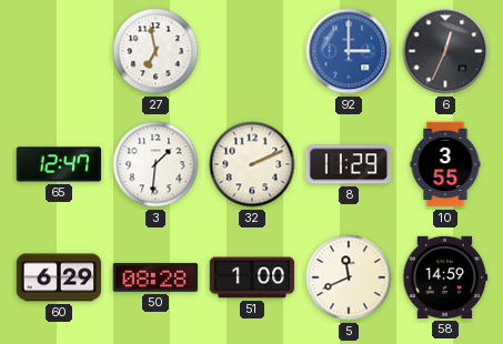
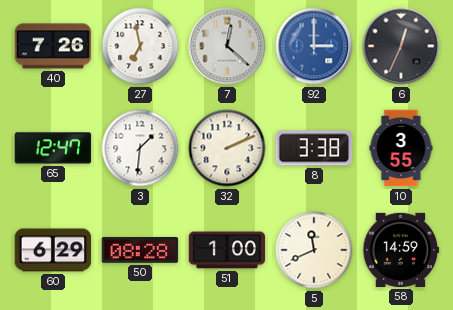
40: none -> 7:26 (53, 46)
7: none -> 12:22 (227, 46)
8: 11:29 -> 3:38 (314, 148)
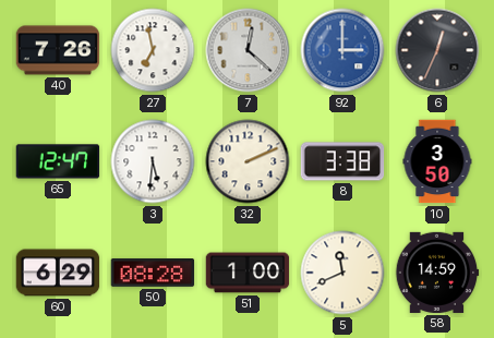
3: 1:31 -> 5:31 (153, 161)
10: 3:55 -> 3:50 (437, 161)
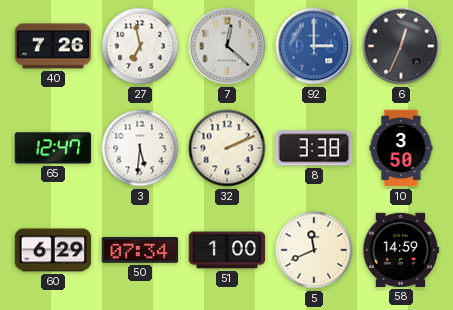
50: 08:28 -> 07:34 (140, 251)
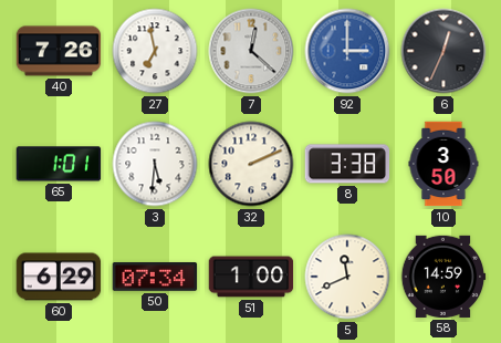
65: 12:47 -> 1:01 (59, 164)
